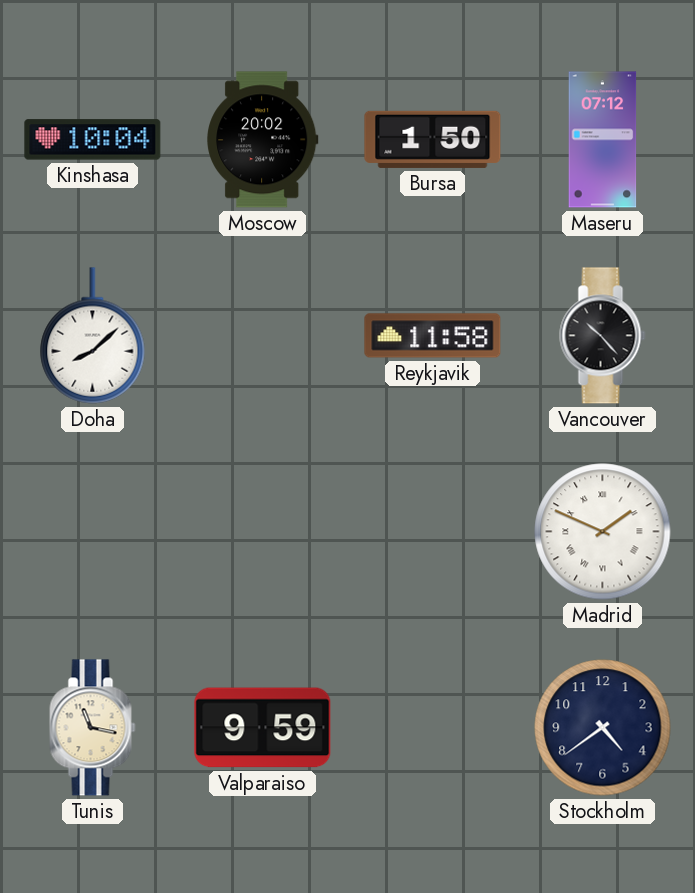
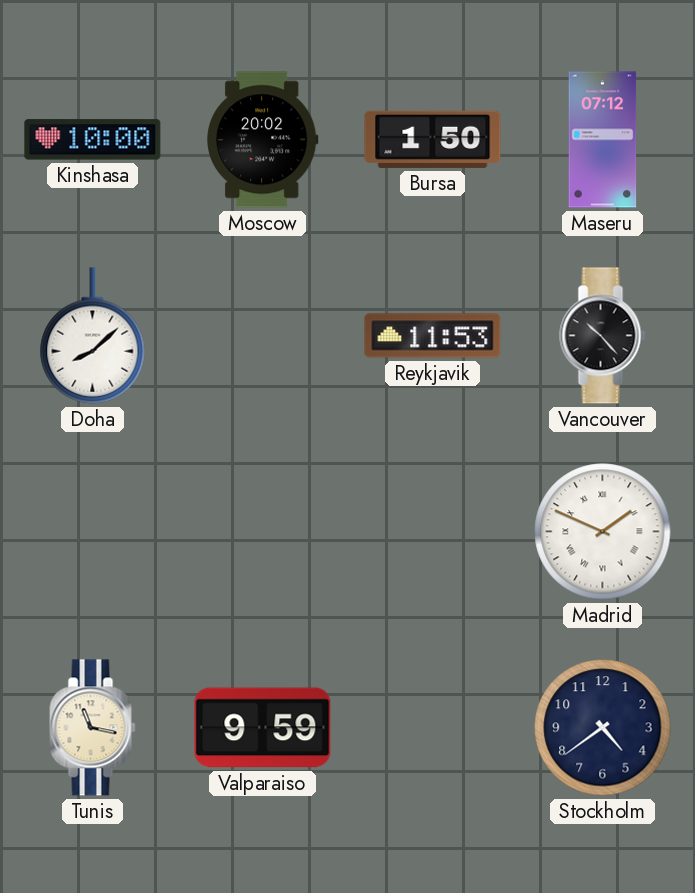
Kinshasa: 10:04 -> 10:00 (93, 140)
Reykjavik: 11:58 -> 11:53 (433, 336)
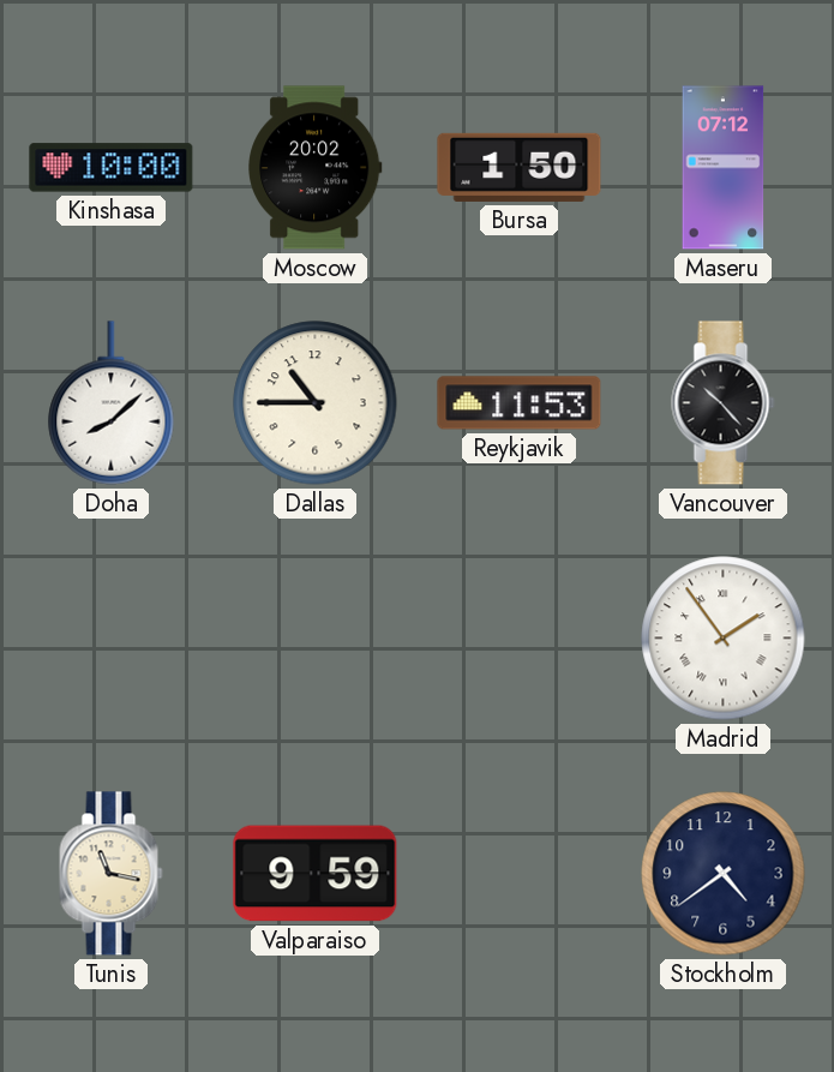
Dallas: none -> 10:45 (316, 403)
Madrid: 1:49 -> 1:54 (724, 639)
